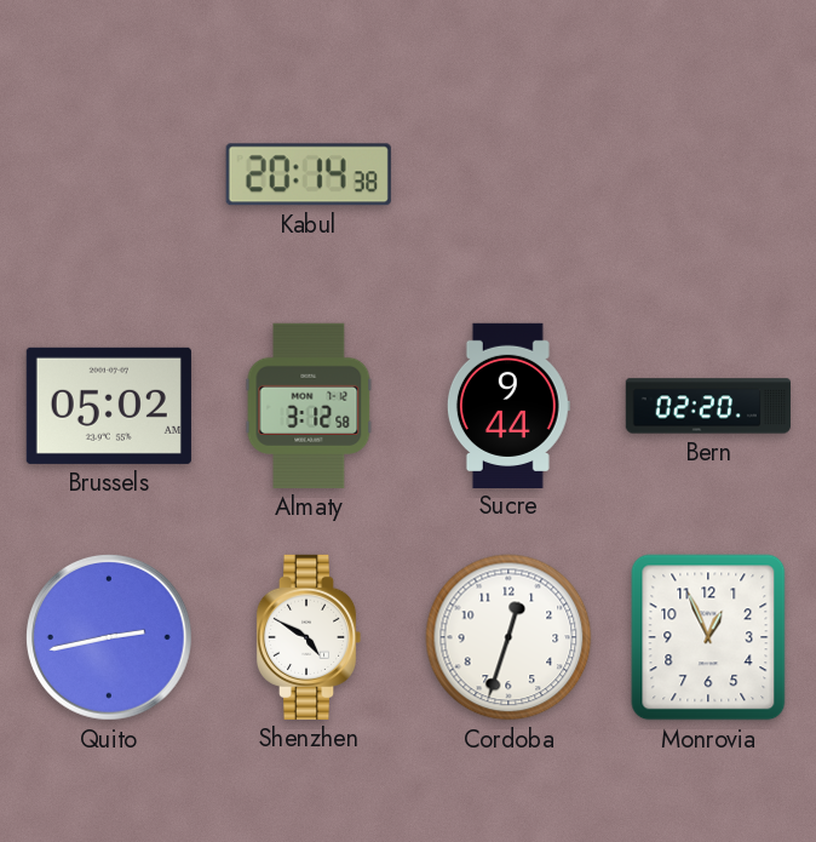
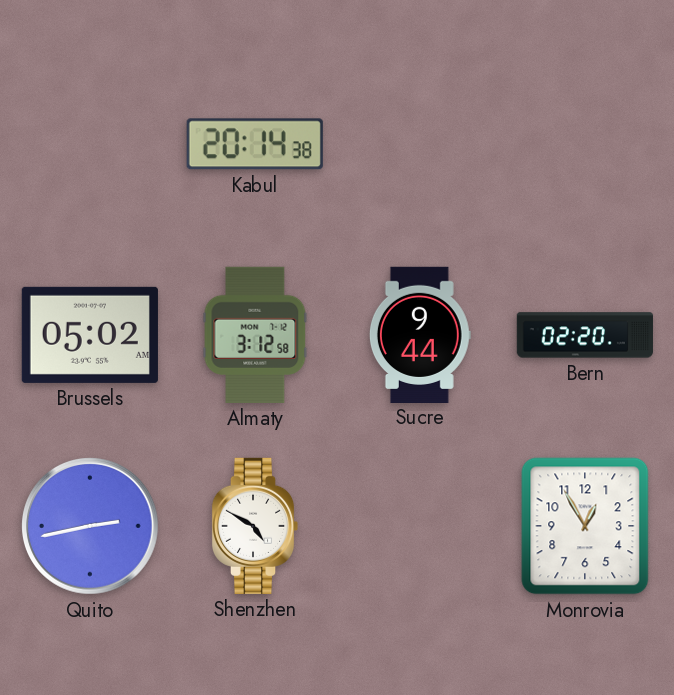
Cordoba: 12:33 -> none (508, 637)
Monrovia: 12:56 -> 12:55 (585, 526)
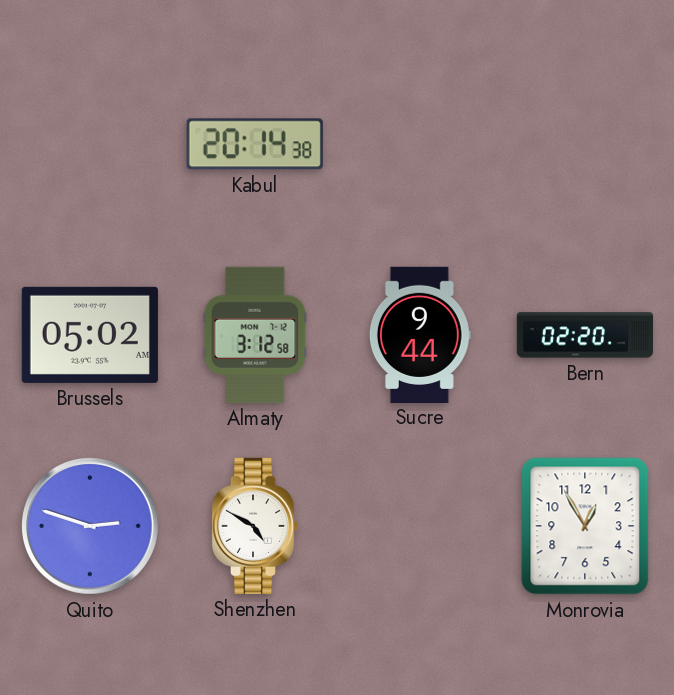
Quito: 2:43 -> 2:48 (90, 526)
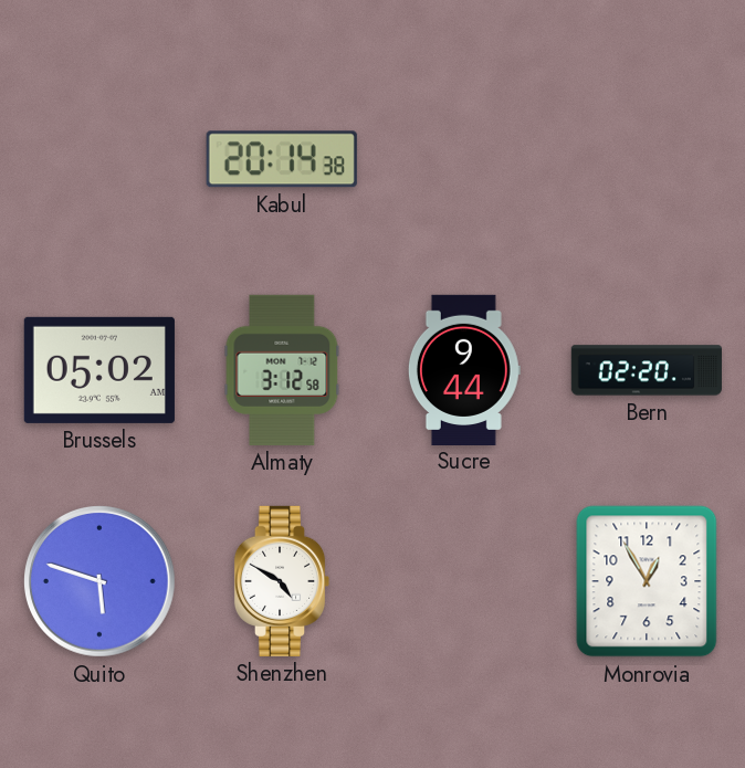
Quito: 2:48 -> 5:48 (99, 581)
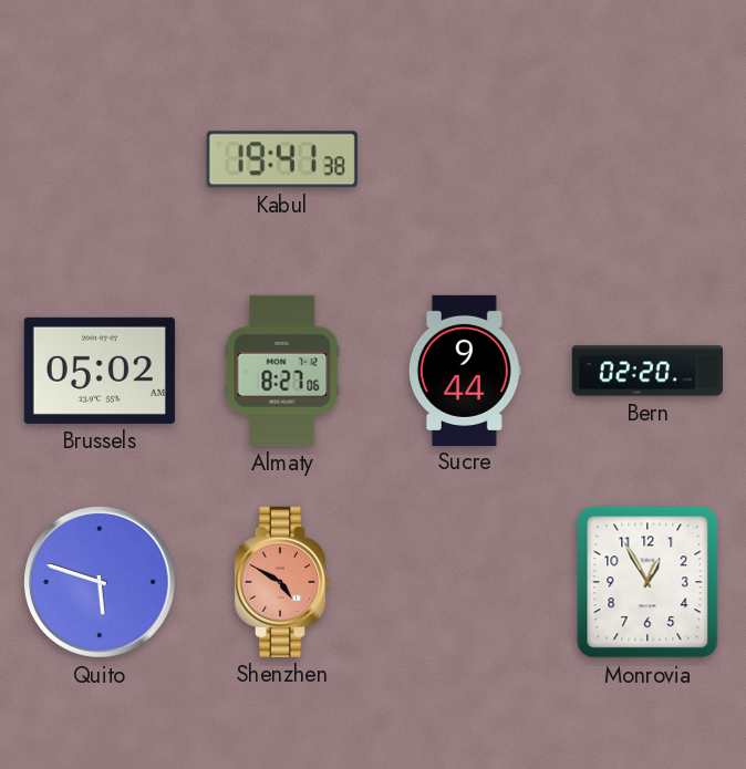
Kabul: 20:14 -> 19:41 (282, 159)
Almaty: 3:12 -> 8:27 (282, 371)
Shenzhen dial: white -> salmon (282, 582)
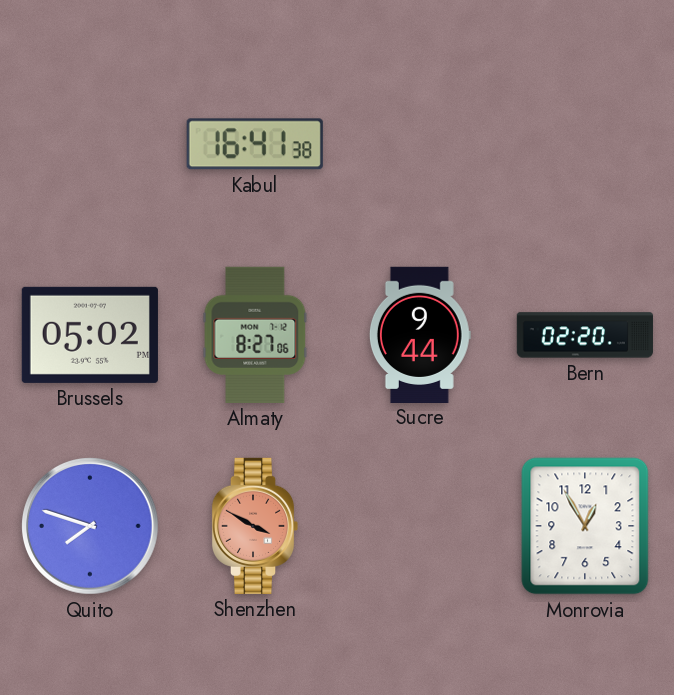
Kabul: 19:41 -> 16:41 (255, 144)
Brussels: 05:02 AM -> 05:02 PM (90, 335)
Quito: 5:48 -> 7:48 (90, 526)
Shenzhen: 4:50 -> 3:50 (255, 526)
